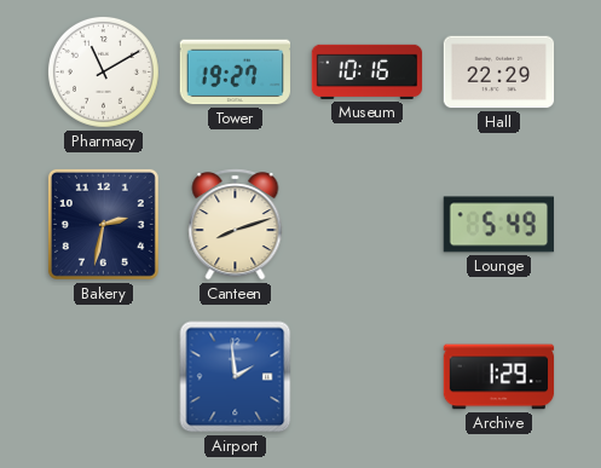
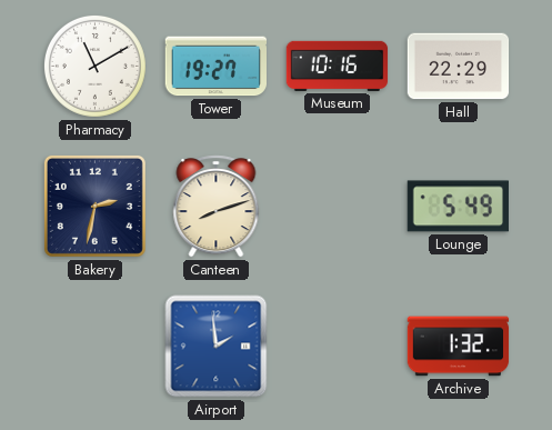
Archive: 1:29 -> 1:32 (459, 347)
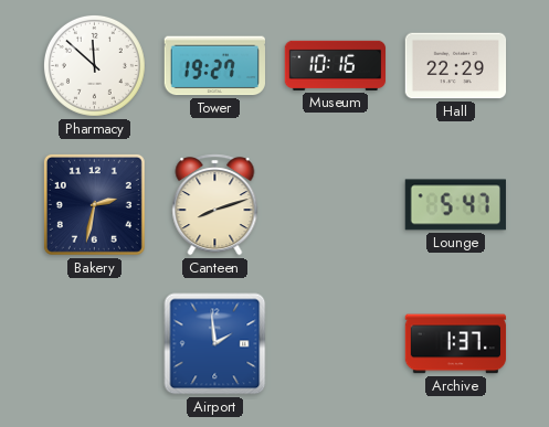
Pharmacy: 11:10 -> 11:52 (94, 65)
Lounge: 5:49 -> 5:47 (455, 205)
Archive: 1:32 -> 1:37 (456, 344)
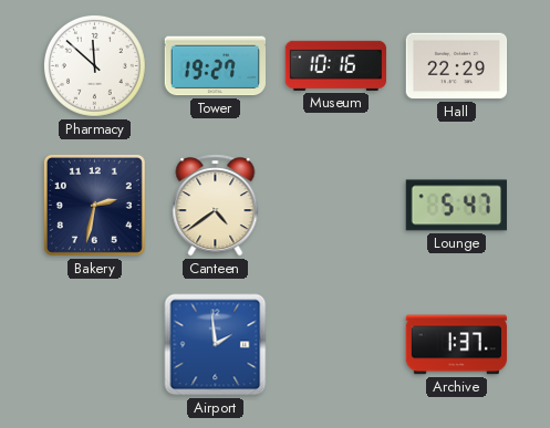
Canteen: 8:12 -> 4:39 (216, 206)
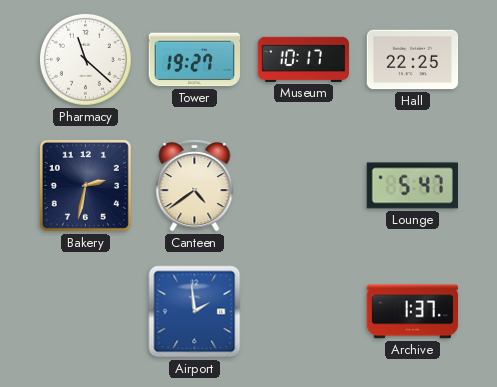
Pharmacy: 11:52 -> 11:22 (85, 59)
Museum: 10:16 -> 10:17 (304, 59)
Hall: 22:29 -> 22:25 (413, 60)
